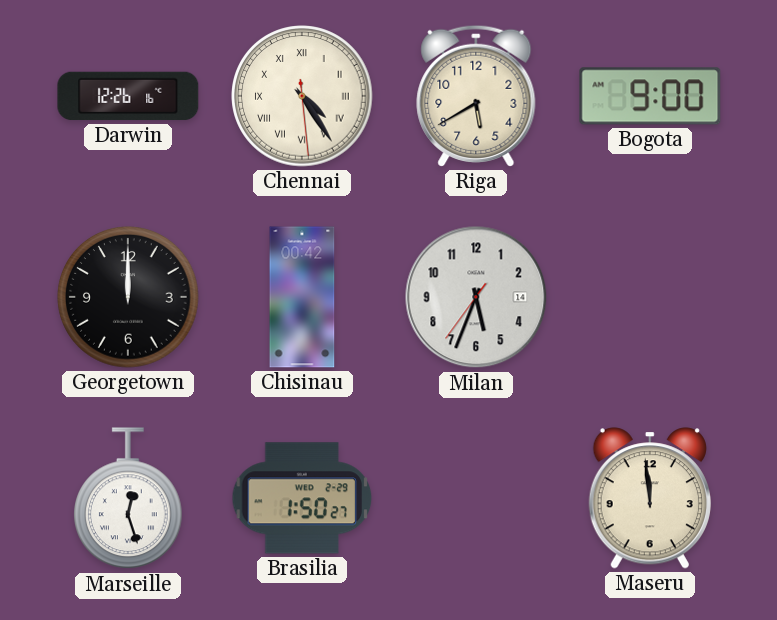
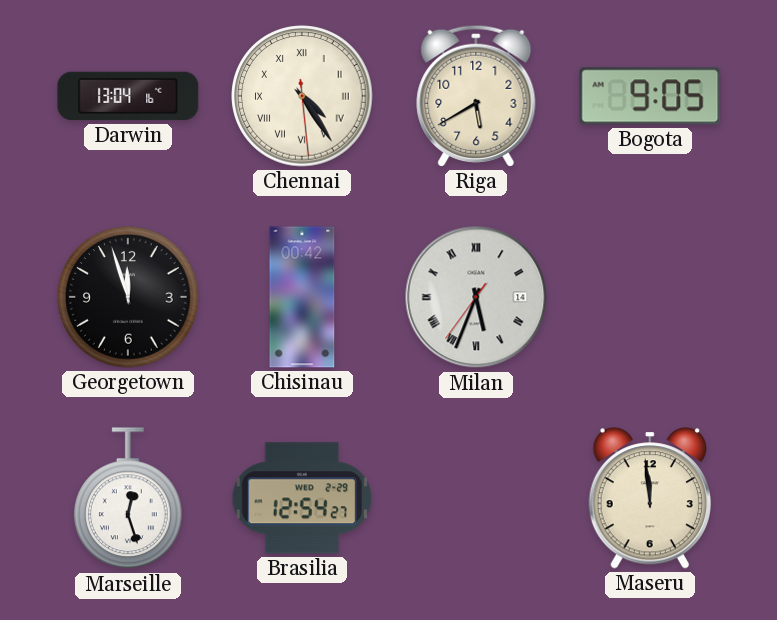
Darwin: 12:26 -> 13:04 (128, 96)
Bogota: 9:00 -> 9:05 (650, 96)
Georgetown: 12:00 -> 11:57 (128, 297)
Milan numerals: Arabic -> Roman (476, 297)
Brasilia: 1:50 -> 12:54 (302, 498)
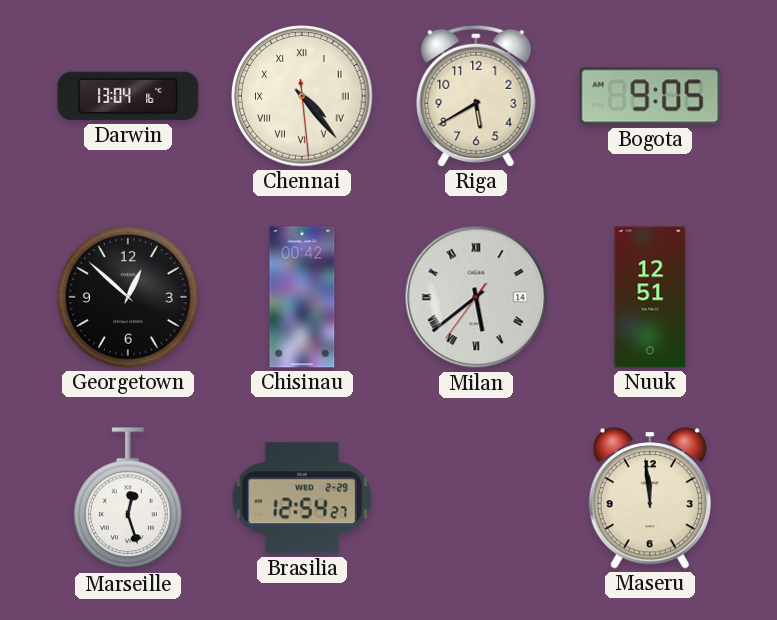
Chennai: 4:24 -> 4:23 (302, 96)
Georgetown: 11:57 -> 12:52 (128, 297)
Milan: 5:33 -> 5:38 (476, 297)
Nuuk: none -> 12:51 (650, 297)
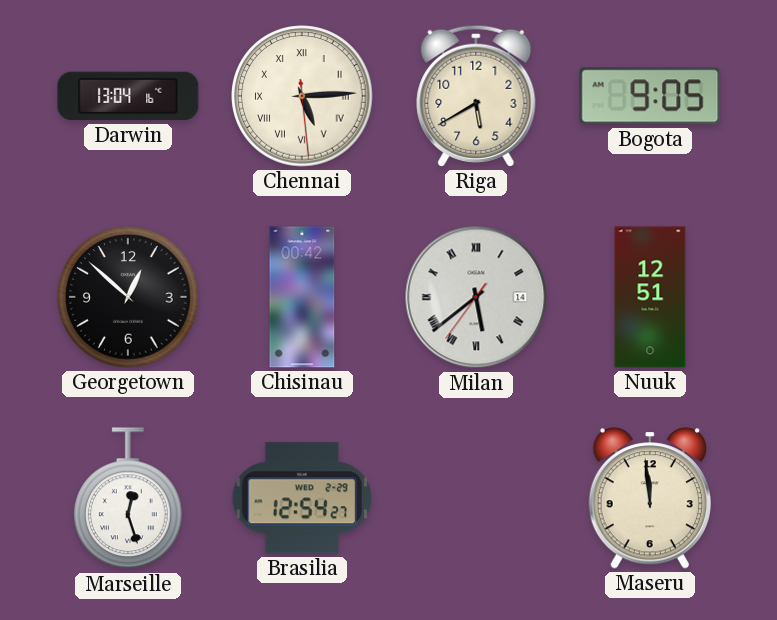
Chennai: 4:23 -> 5:14 (302, 96)
